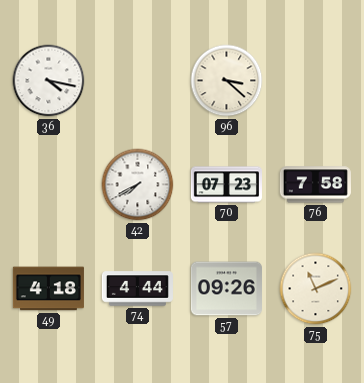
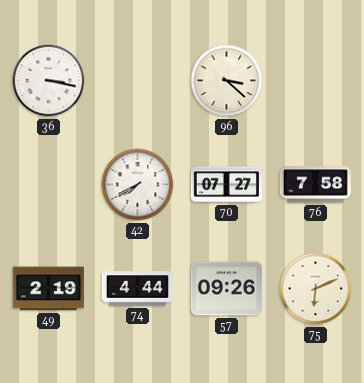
36: 4:17 -> 3:17 (49, 81)
70: 07:23 -> 07:27 (226, 185)
49: 4:18 -> 2:19 (48, 289)
75: 11:11 -> 6:11 (316, 289)
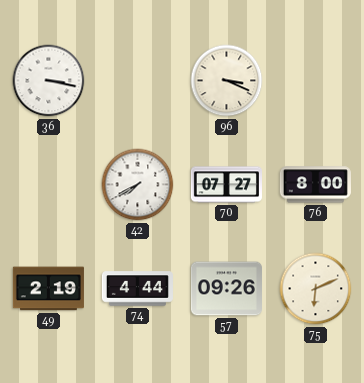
96: 3:22 -> 3:19 (227, 81)
76: 7:58 -> 8:00 (315, 185)
